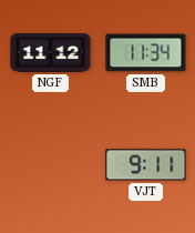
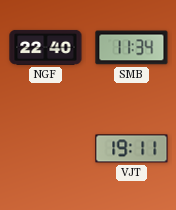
NGF: 11:12 -> 22:40 (46, 47)
VJT: 9:11 -> 19:11 (132, 149)
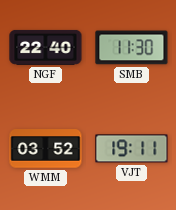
SMB: 11:34 -> 11:30 (132, 48)
WMM: none -> 03:52 (46, 149)
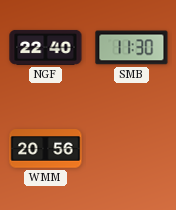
WMM: 03:52 -> 20:56 (46, 149)
VJT: 19:11 -> none (132, 149)
